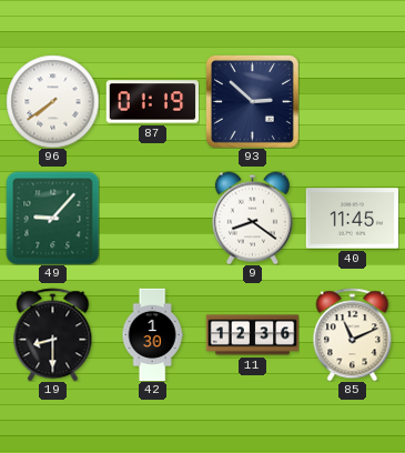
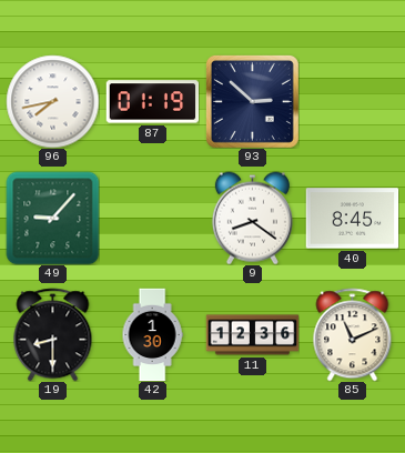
96: 7:39 -> 7:43 (52, 101)
40: 11:45 -> 8:45 (352, 219)
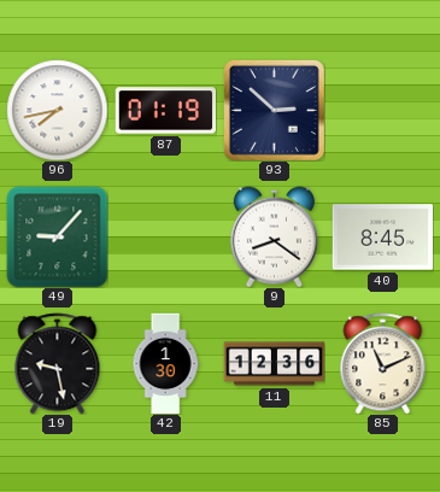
19: 8:30 -> 9:28 (58, 363)
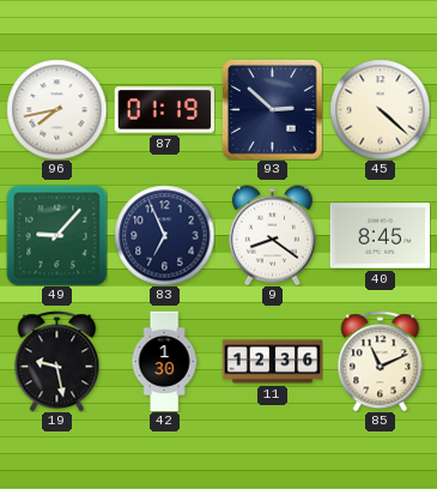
45: none -> 4:22 (380, 109)
83: none -> 6:56 (164, 235)
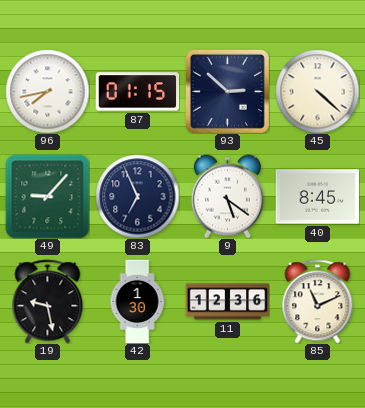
87: 01:19 -> 01:15 (137, 92)
9: 8:21 -> 5:21 (227, 196)
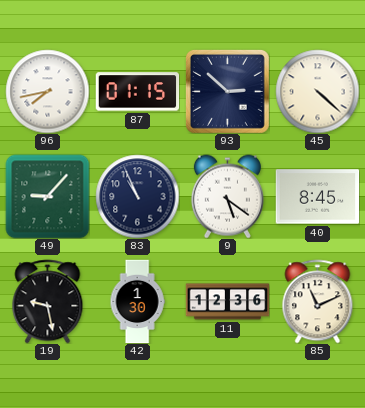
83: 6:56 -> 10:56 (137, 196)
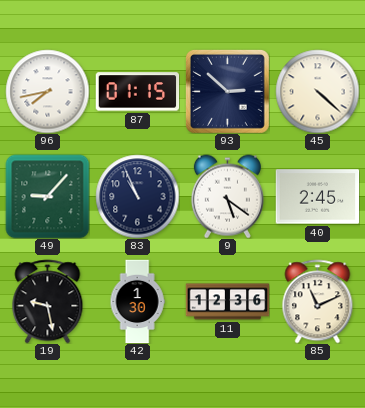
40: 8:45 -> 2:45 (317, 197)
